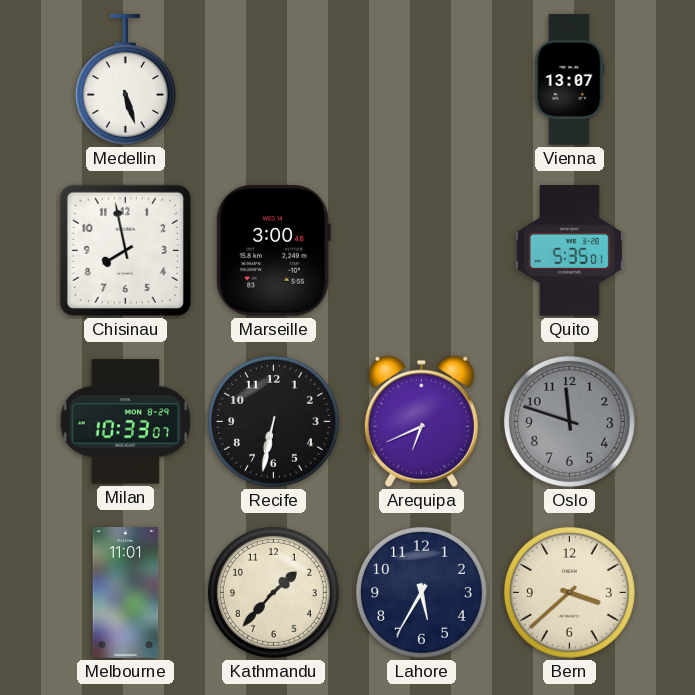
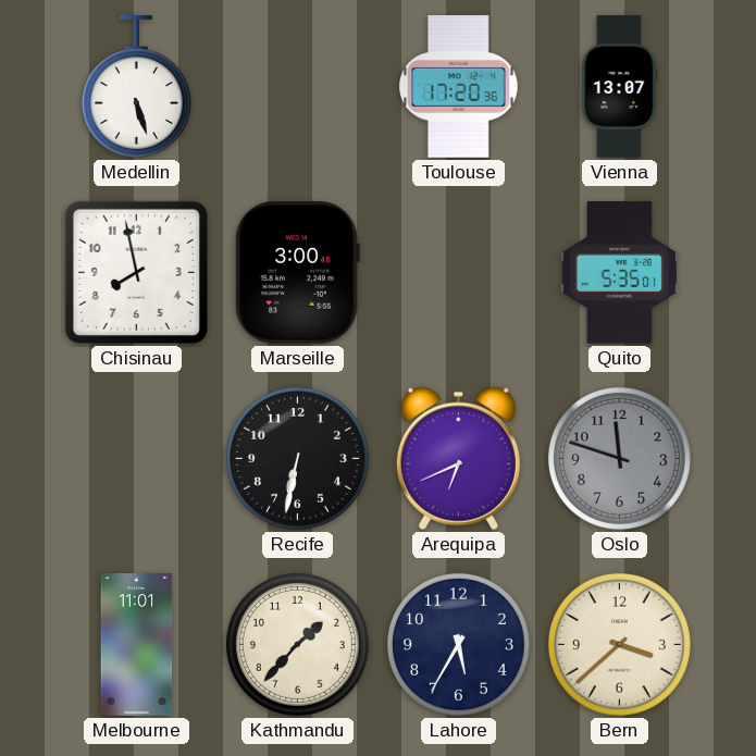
Toulouse: none -> 17:20 (459, 87)
Milan: 10:33 -> none (126, 422)
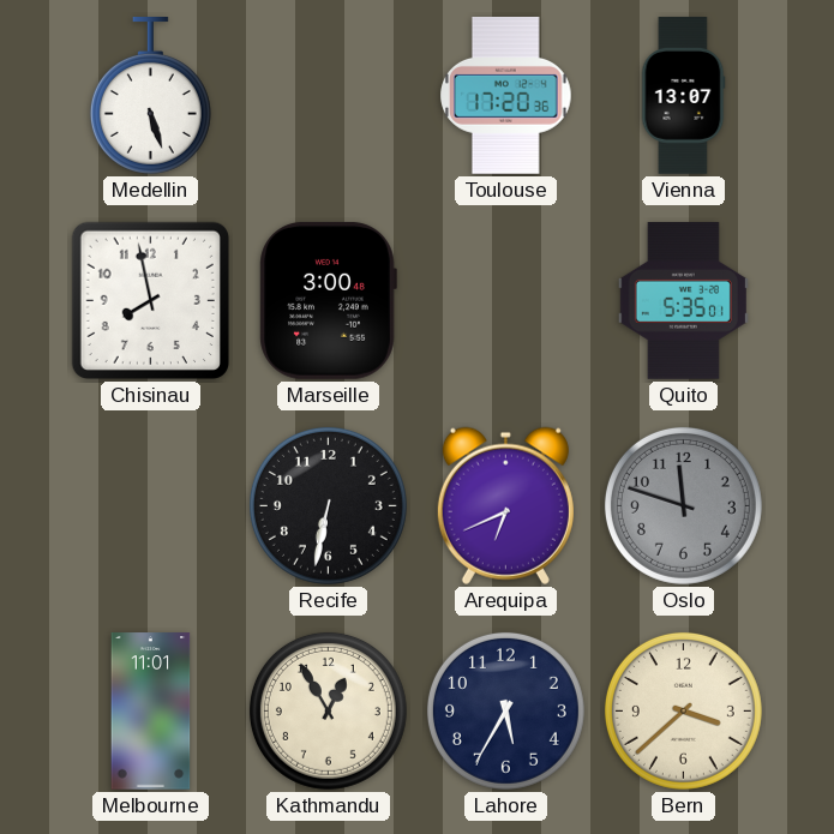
Kathmandu: 1:37 -> 12:55 (328, 710)
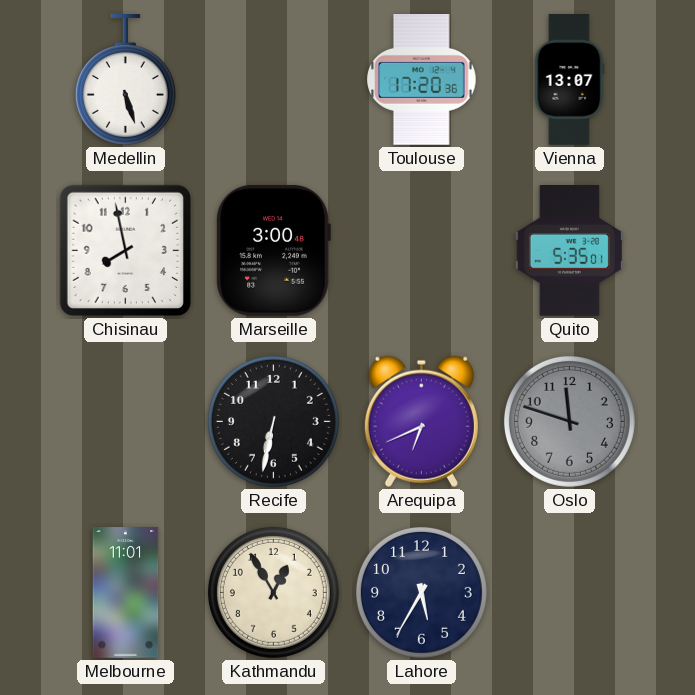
Bern: 3:38 -> none (683, 710)
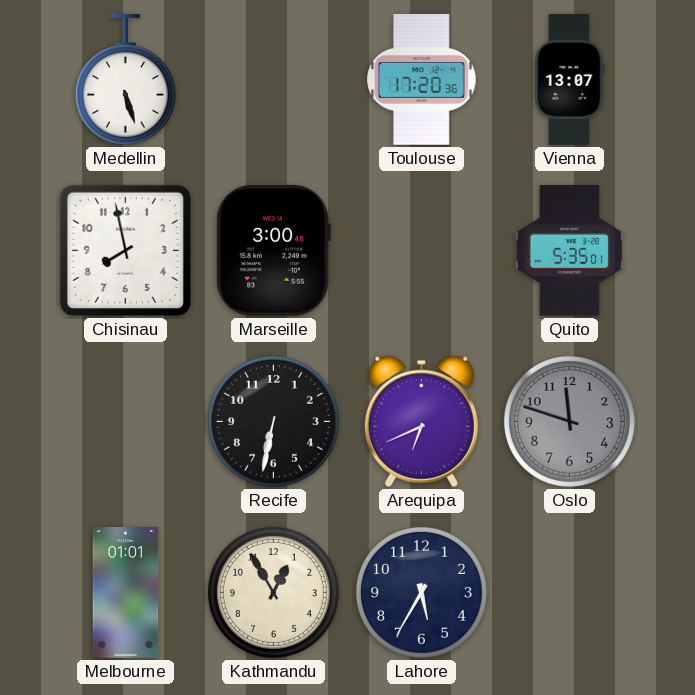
Melbourne: 11:01 -> 01:01 (126, 593)
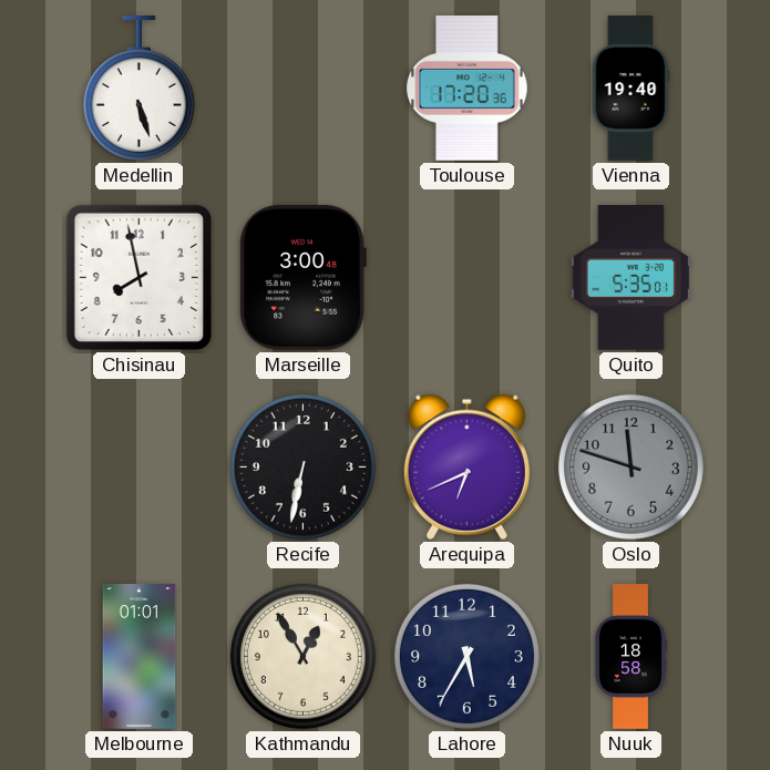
Vienna: 13:07 -> 19:40 (630, 89)
Nuuk: none -> 18:58 (630, 657)
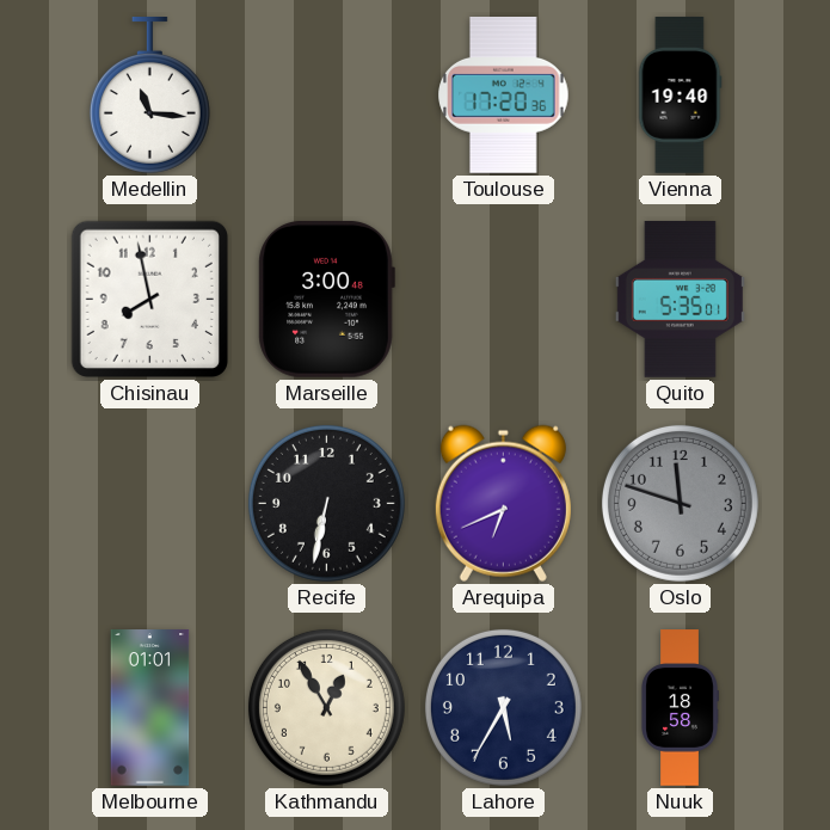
Medellin: 5:27 -> 11:16 (149, 96)
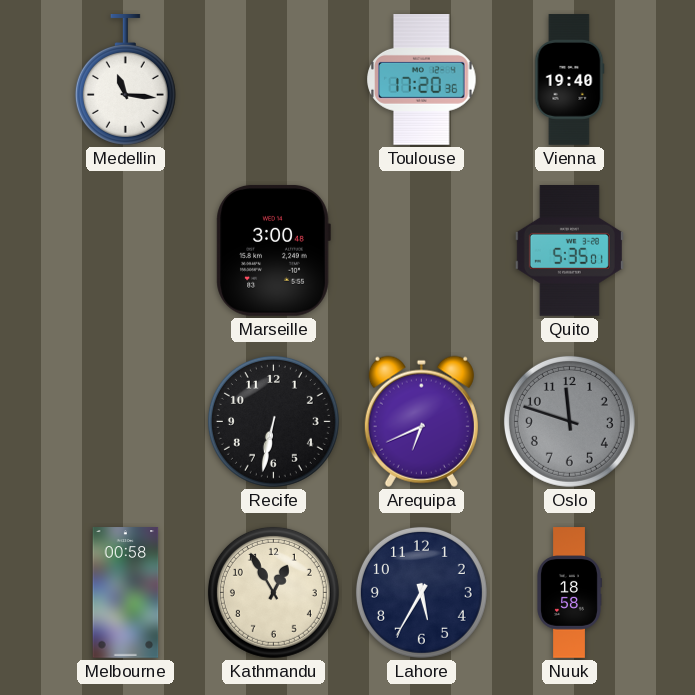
Chisinau: 7:58 -> none (149, 299)
Melbourne: 01:01 -> 00:58 (126, 593)
